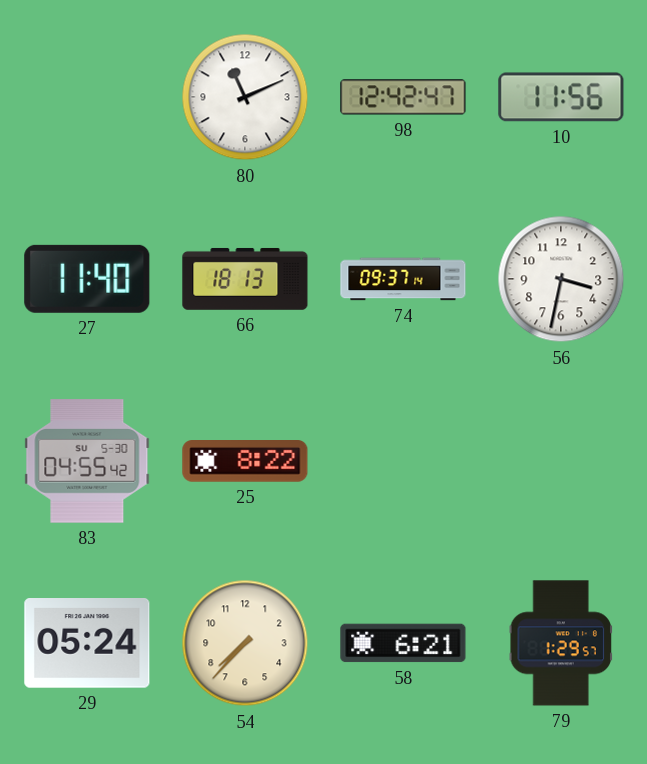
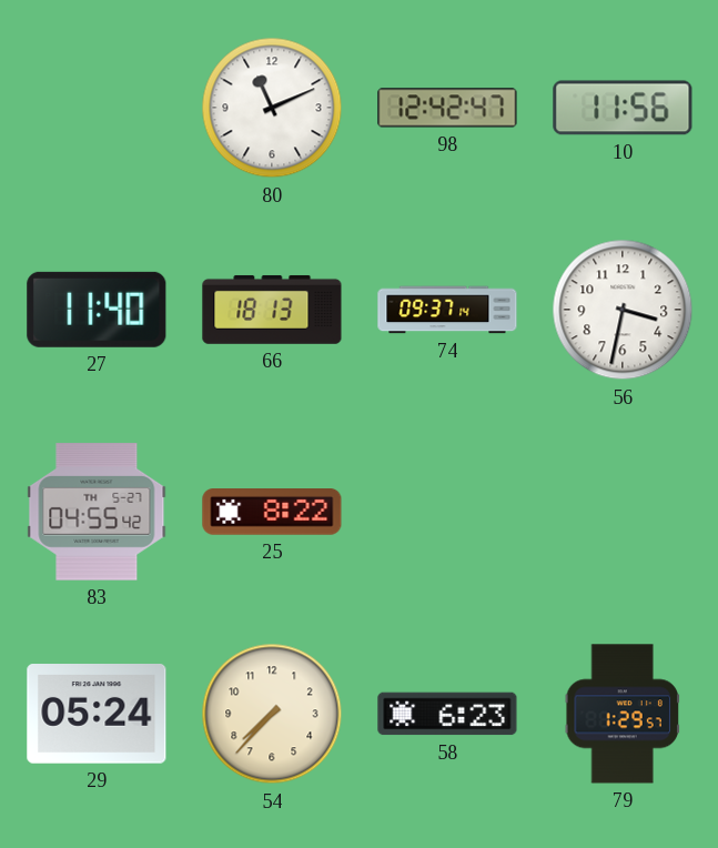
83 date: SU 5-30 -> TH 5-27 (97, 512)
58: 6:21 -> 6:23 (447, 714)
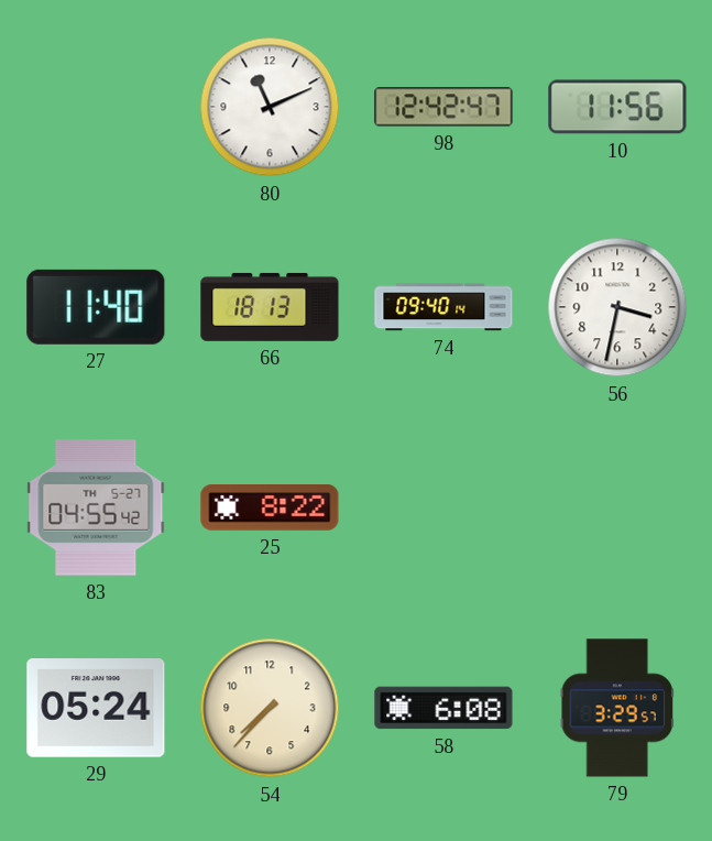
74: 09:37 -> 09:40 (443, 307)
58: 6:23 -> 6:08 (443, 708)
79: 1:29 -> 3:29 (617, 708)
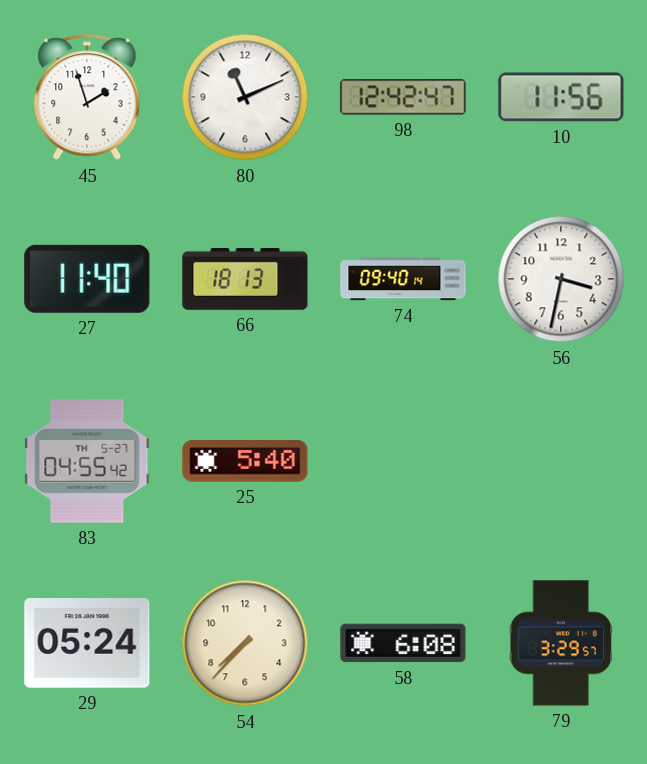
45: none -> 1:57 (87, 98)
25: 8:22 -> 5:40 (245, 462)
